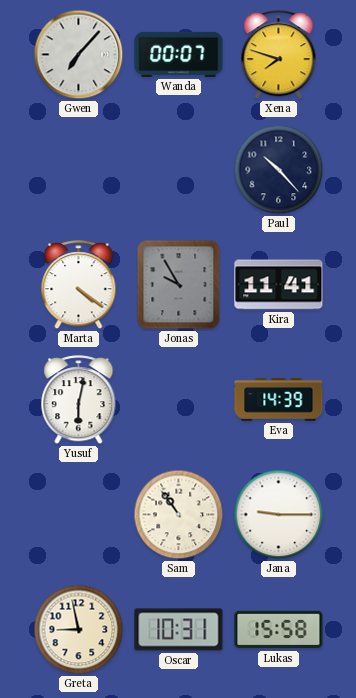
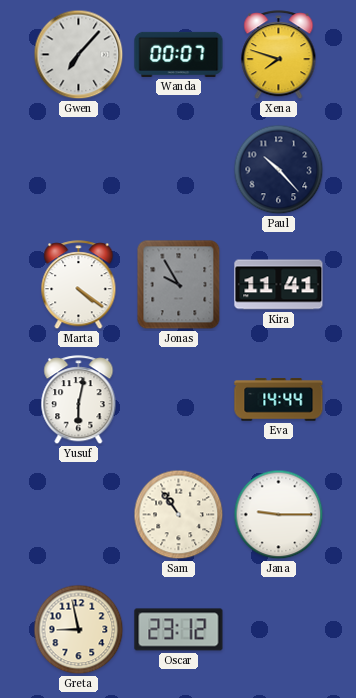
Eva: 14:39 -> 14:44 (279, 400)
Oscar: 10:31 -> 23:12 (179, 630)
Lukas: 15:58 -> none (279, 630)
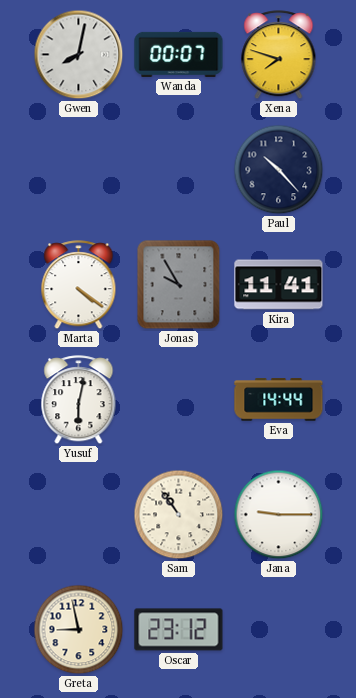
Gwen: 7:07 -> 8:02 (79, 55)
